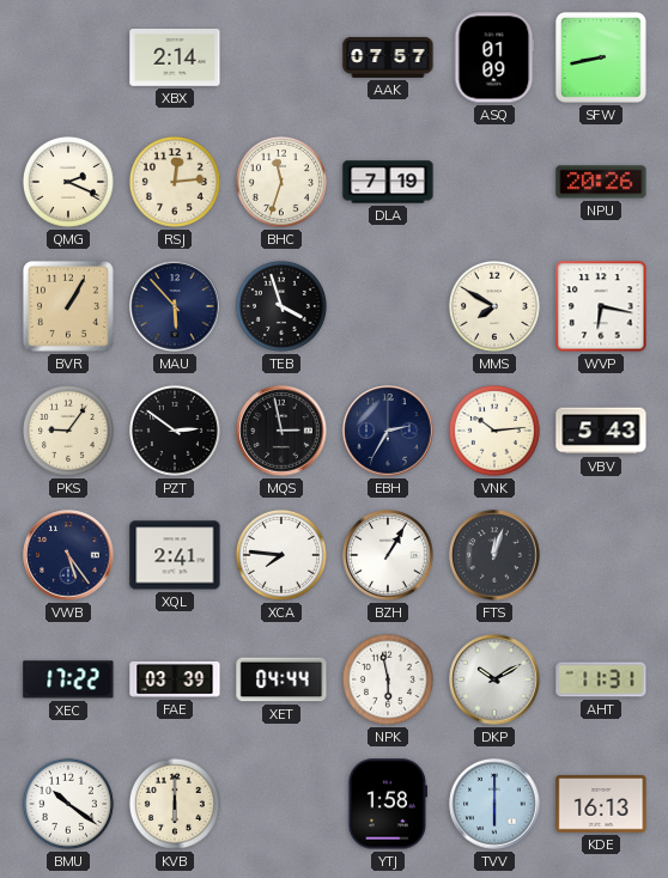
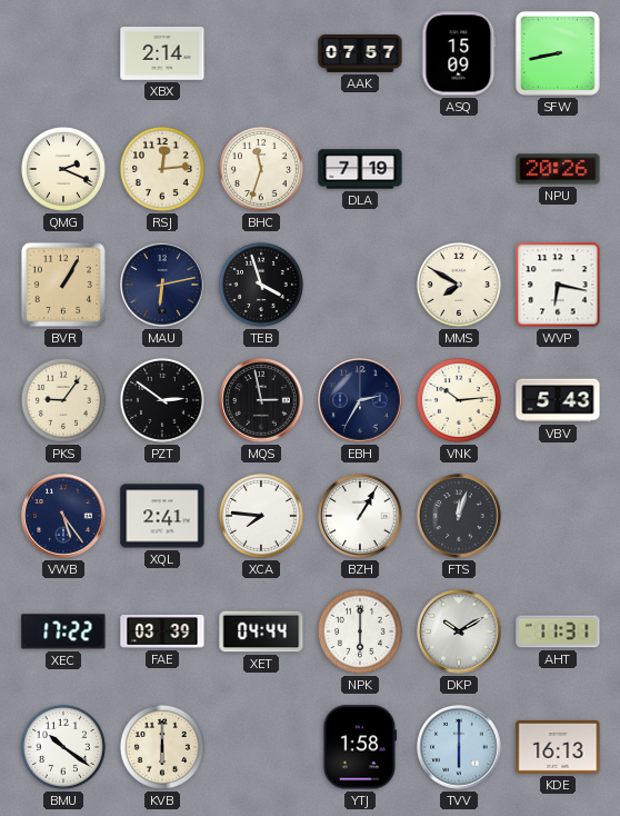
ASQ: 01:09 -> 15:09 (459, 53)
MAU: 5:53 -> 6:13 (162, 285)
NPK: 5:58 -> 6:00 (360, 631)
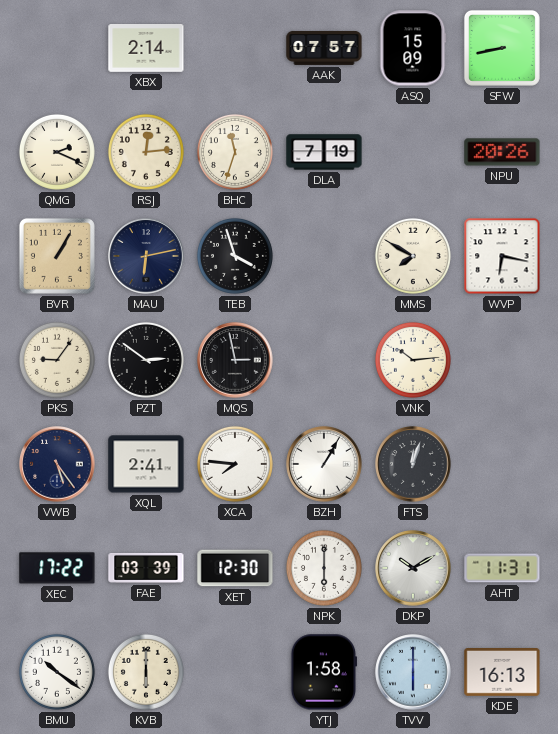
EBH: 2:35 -> none (360, 400)
VBV: 5:43 -> none (558, 400)
XET: 04:44 -> 12:30 (235, 568)
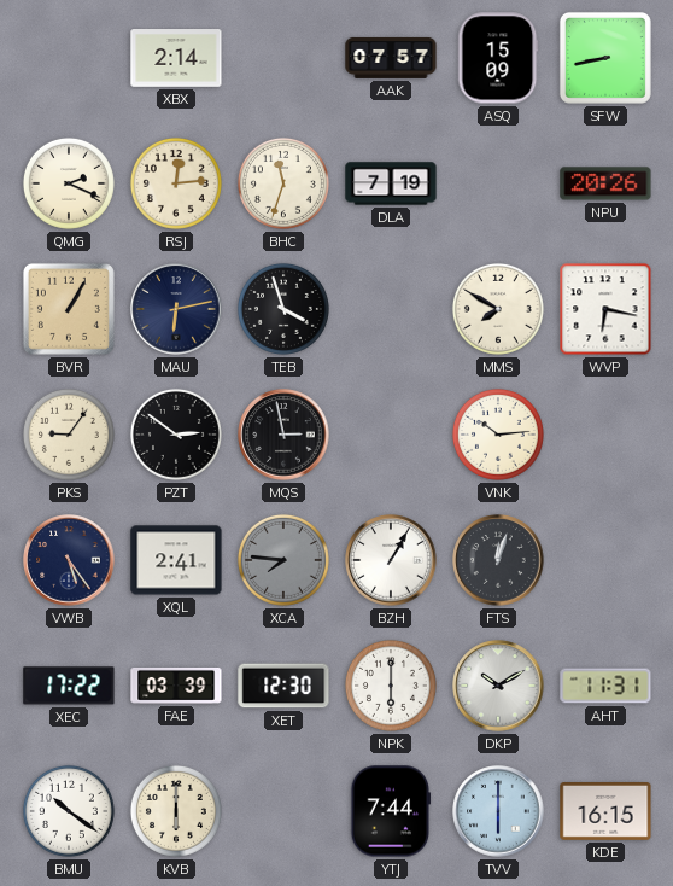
XCA dial: white -> grey (283, 560)
YTJ: 1:58 -> 7:44 (391, 811)
KDE: 16:13 -> 16:15 (605, 812)
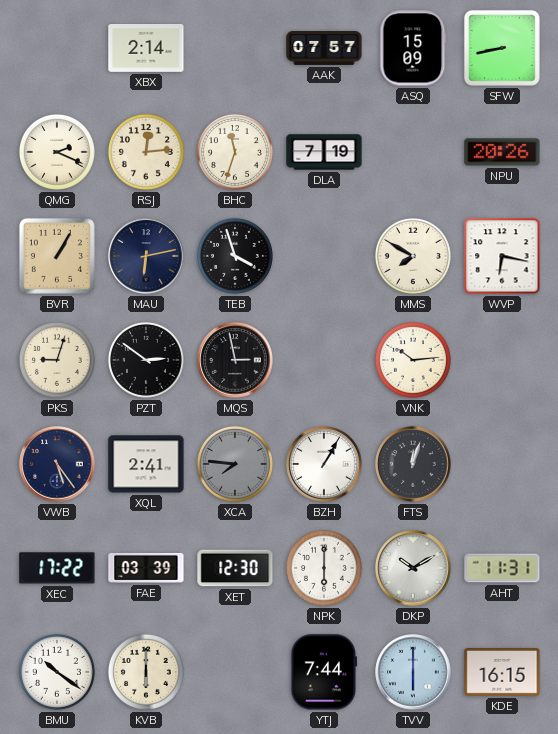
PKS: 9:06 -> 9:03 (57, 360)
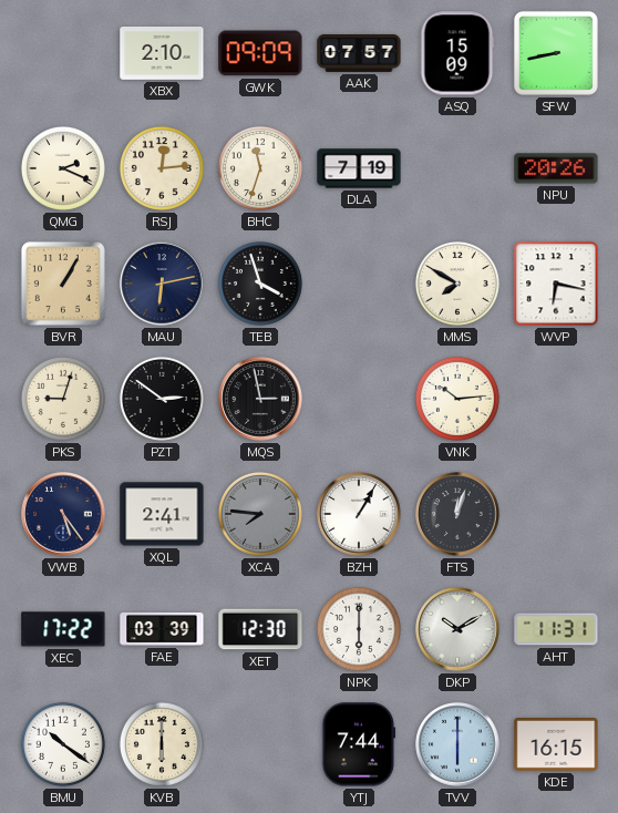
XBX: 2:14 -> 2:10 (162, 54)
GWK: none -> 09:09 (260, 53)
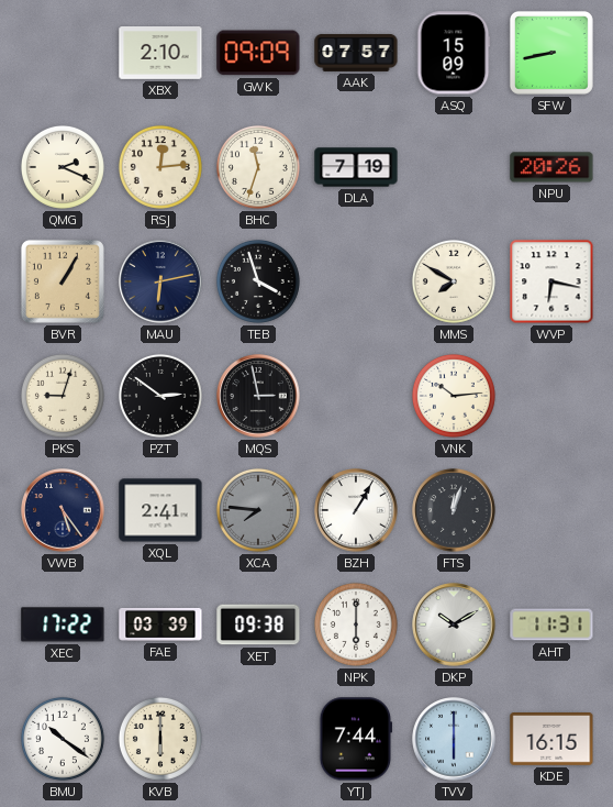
XET: 12:30 -> 09:38 (258, 624)
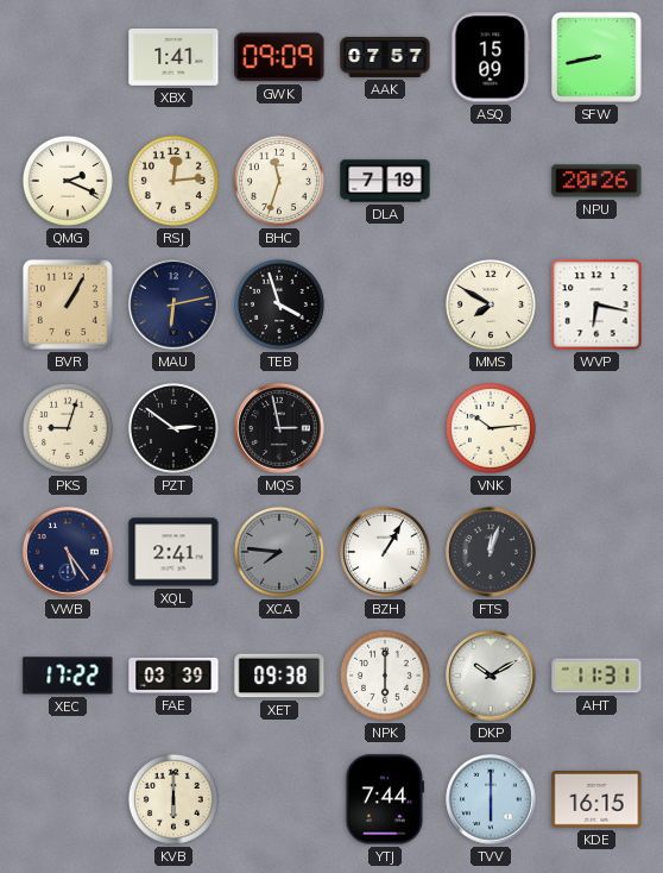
XBX: 2:10 -> 1:41 (173, 58)
BMU: 10:21 -> none (63, 739)
